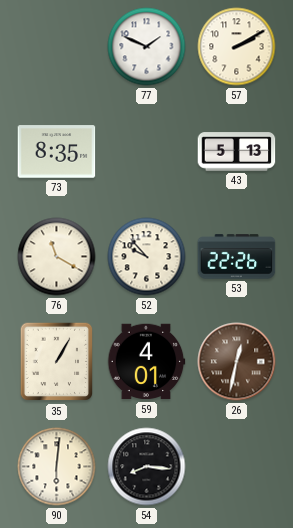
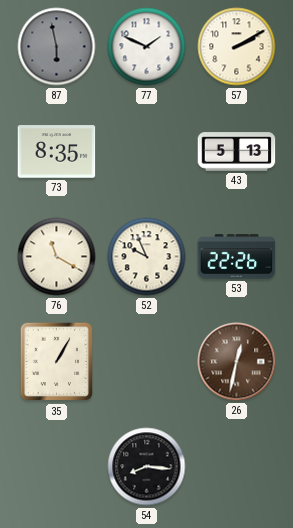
87: none -> 5:58 (57, 47)
52: 9:53 -> 9:56 (147, 257)
59: 4:01 -> none (146, 362)
90: 6:01 -> none (57, 467)
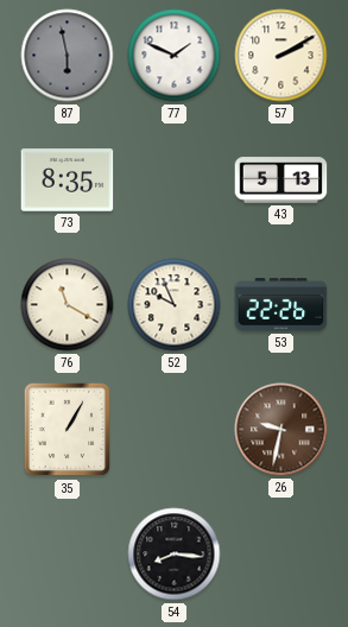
26: 12:32 -> 9:32 (281, 430)
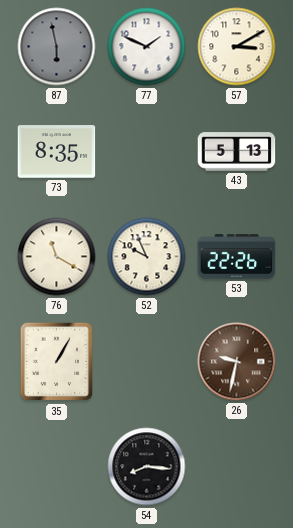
57: 2:10 -> 3:10 (237, 47)
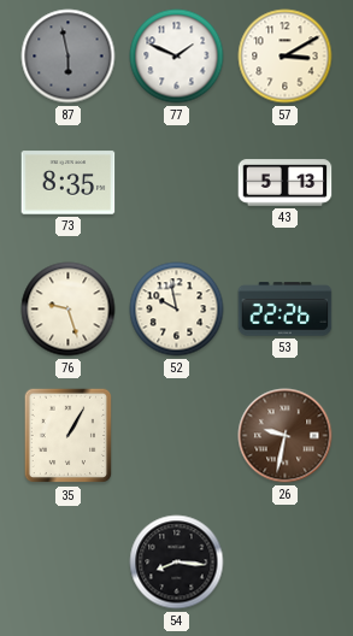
76: 11:20 -> 9:27 (69, 310)
52: 9:56 -> 9:58 (177, 310)
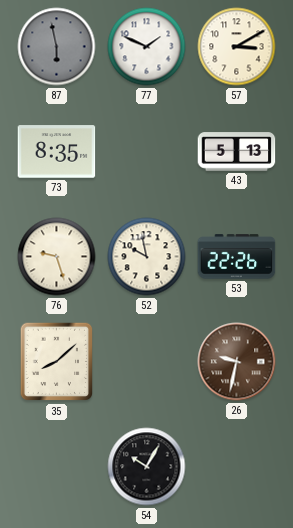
35: 1:05 -> 8:08 (57, 362)
54: 8:16 -> 10:05 (147, 467)
